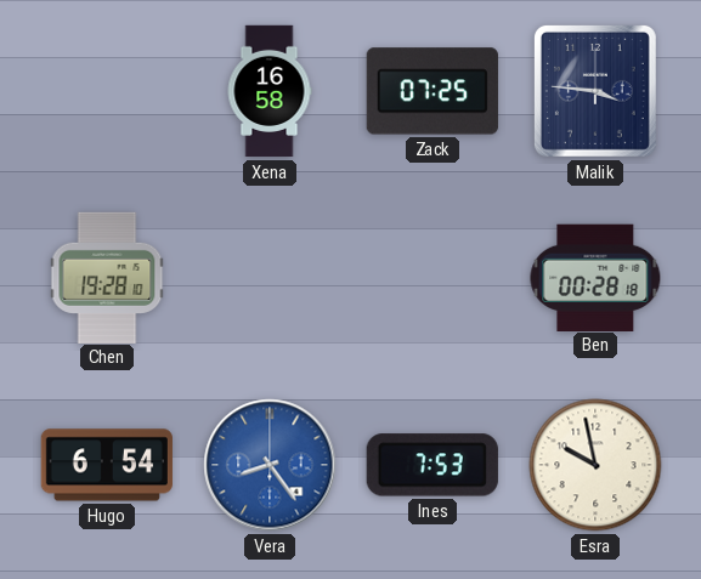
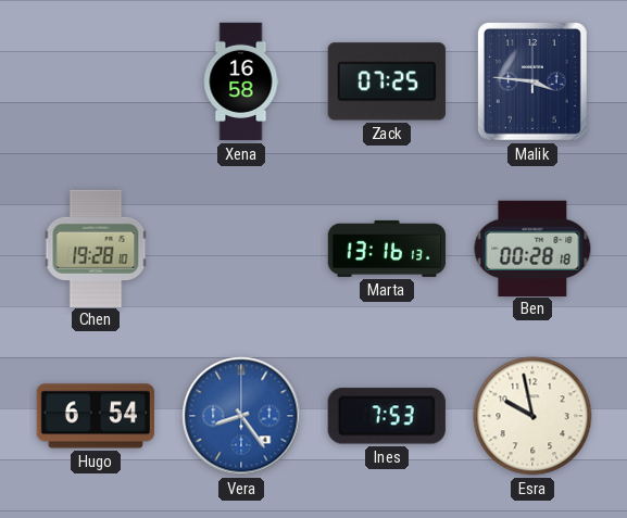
Marta: none -> 13:16 (387, 249)
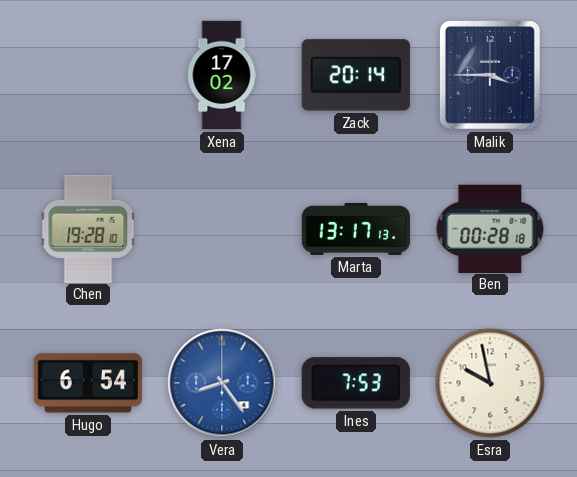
Xena: 16:58 -> 17:02 (222, 75)
Zack: 07:25 -> 20:14 (356, 75)
Malik: 3:46 -> 3:45 (490, 75)
Marta: 13:16 -> 13:17 (356, 229)
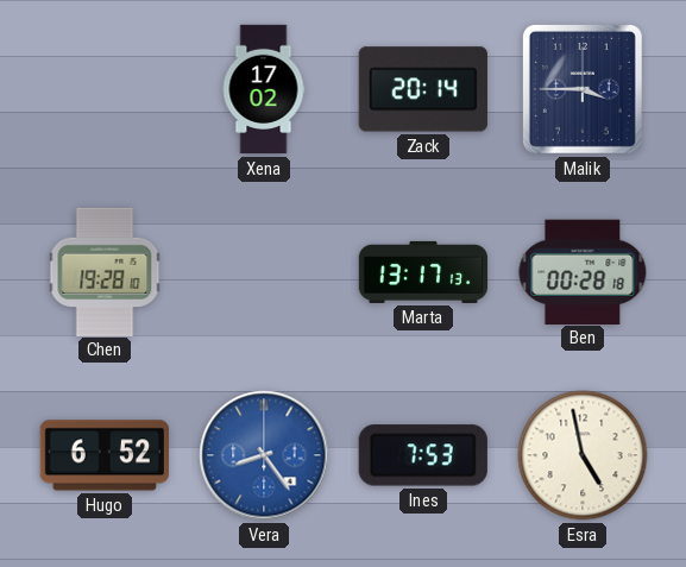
Hugo: 6:54 -> 6:52 (105, 455)
Esra: 9:58 -> 4:58 (583, 455)
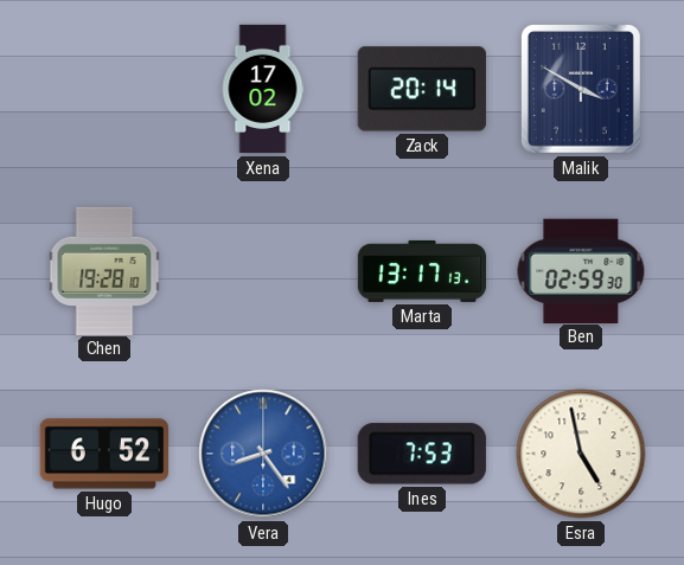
Malik: 3:45 -> 3:50 (581, 89)
Ben: 00:28 -> 02:59 (581, 270)
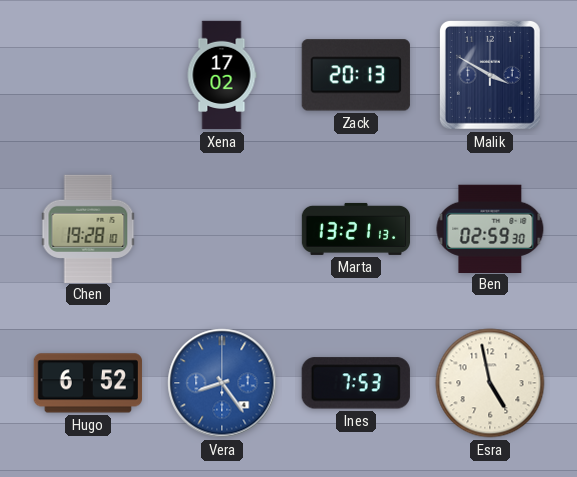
Zack: 20:14 -> 20:13 (356, 75)
Marta: 13:17 -> 13:21 (356, 229)
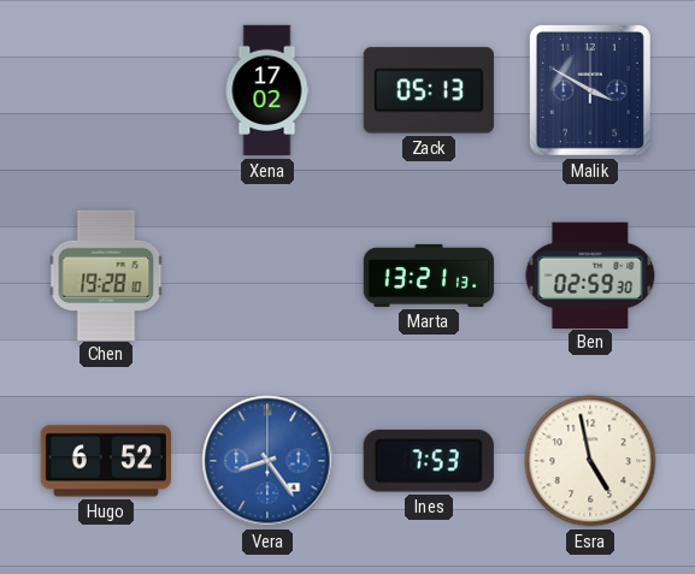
Zack: 20:13 -> 05:13 (429, 90)
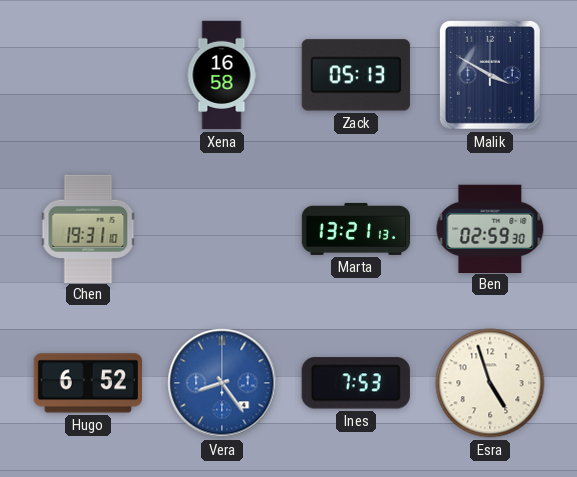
Xena: 17:02 -> 16:58 (222, 75)
Chen: 19:28 -> 19:31 (88, 228)
Esra: 4:58 -> 4:57 (490, 383)
